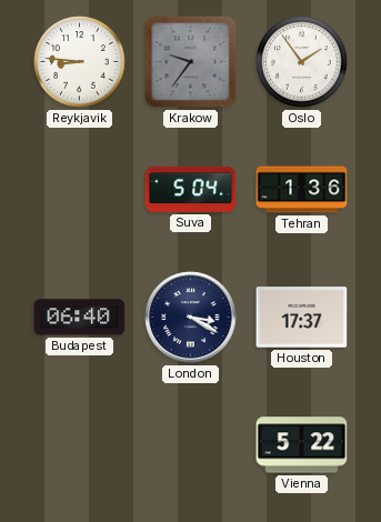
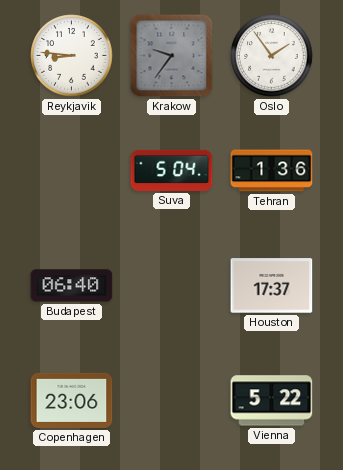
London: 3:20 -> none (191, 318)
Copenhagen: none -> 23:06 (72, 400)
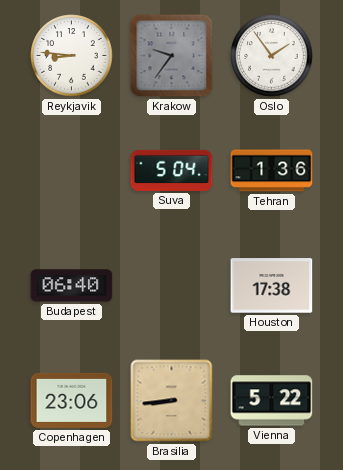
Houston: 17:37 -> 17:38 (272, 286)
Brasilia: none -> 8:44 (172, 401)
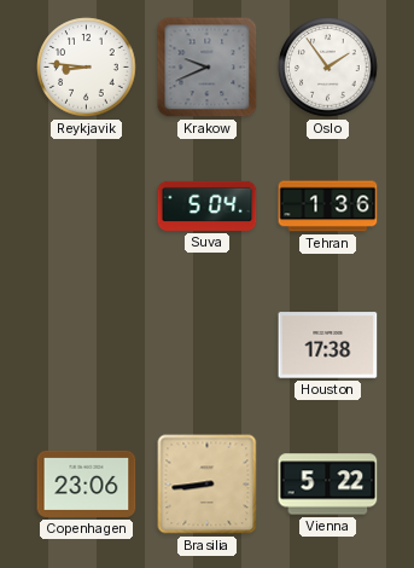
Krakow: 9:36 -> 9:41 (208, 68)
Budapest: 06:40 -> none (72, 286)
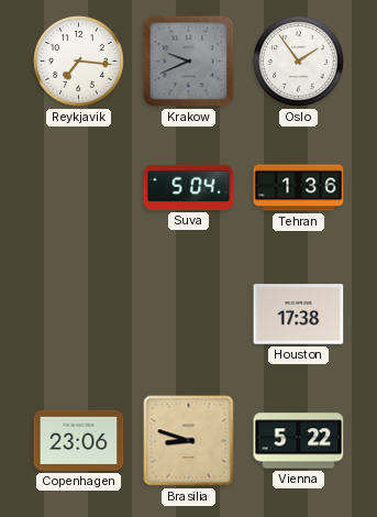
Reykjavik: 8:46 -> 7:16 (79, 62)
Brasilia: 8:44 -> 8:48 (189, 441)
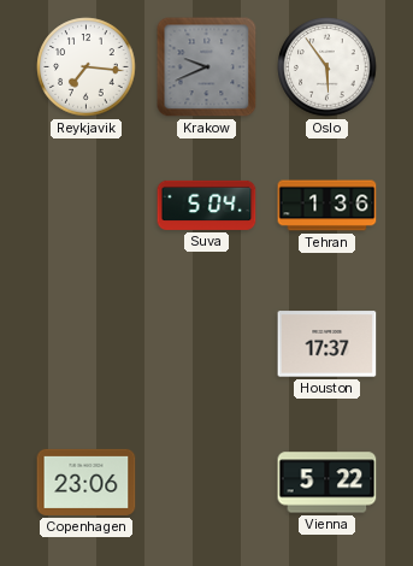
Oslo: 1:54 -> 5:54 (328, 67)
Houston: 17:38 -> 17:37 (328, 344)
Brasilia: 8:48 -> none (189, 441)
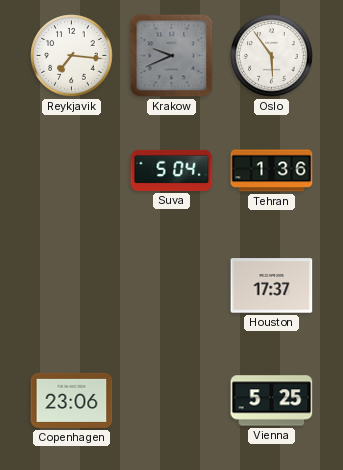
Vienna: 5:22 -> 5:25 (272, 401)
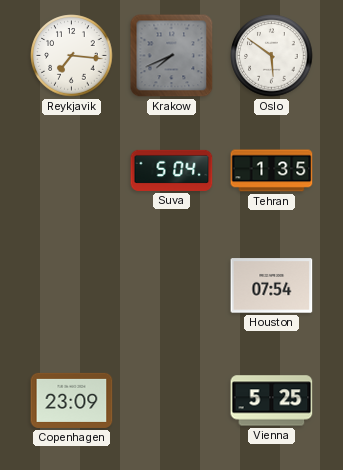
Krakow: 9:41 -> 7:41 (172, 56)
Oslo: 5:54 -> 5:51 (272, 56)
Tehran: 1:36 -> 1:35 (272, 171)
Houston: 17:37 -> 07:54 (272, 286)
Copenhagen: 23:06 -> 23:09 (72, 400)
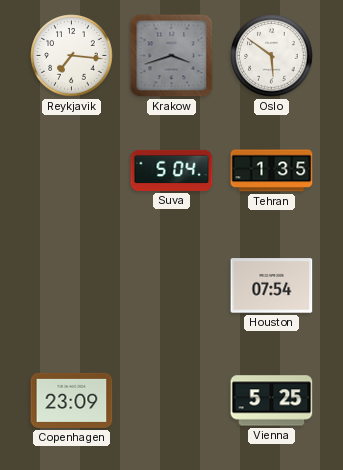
Krakow: 7:41 -> 3:42 (172, 56)
